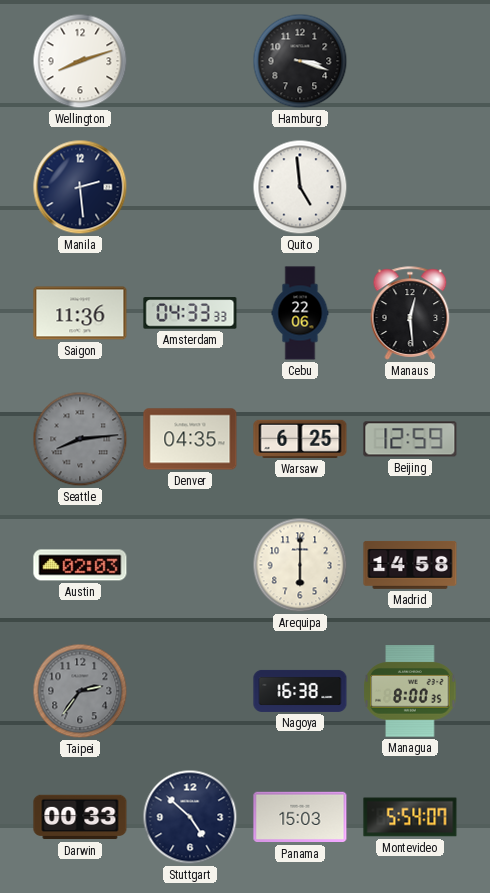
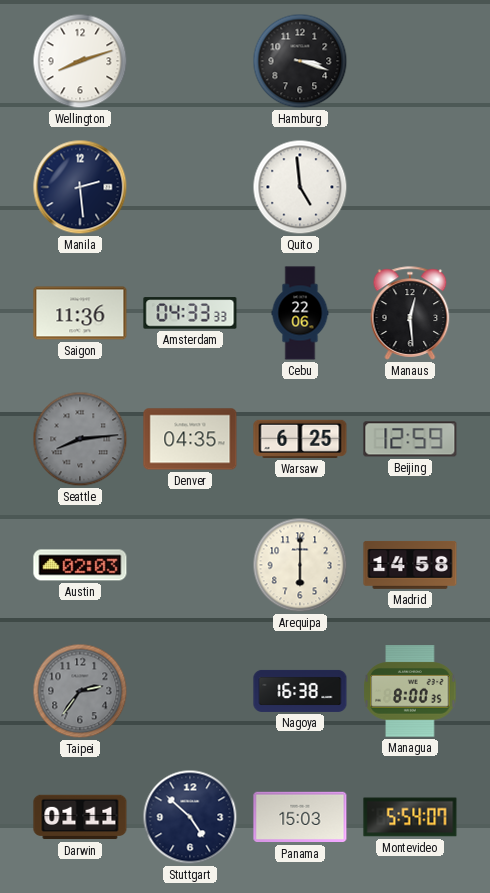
Darwin: 00:33 -> 01:11 (80, 817)
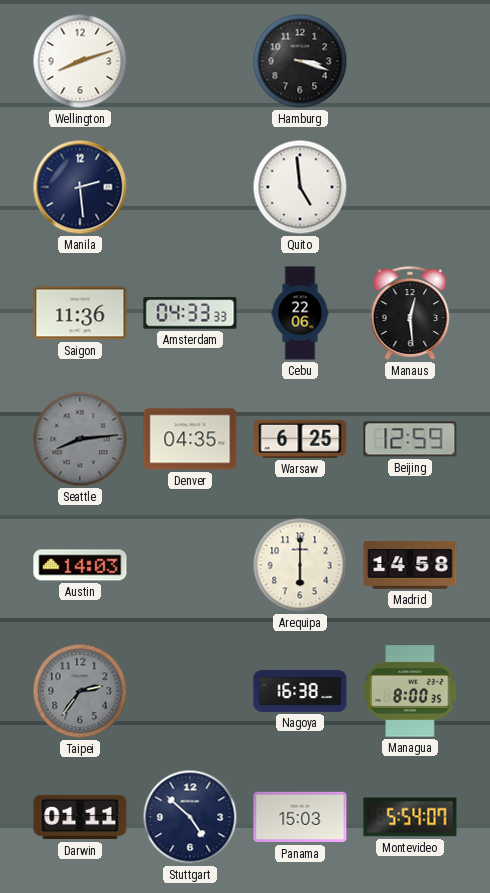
Austin: 02:03 -> 14:03 (80, 565)
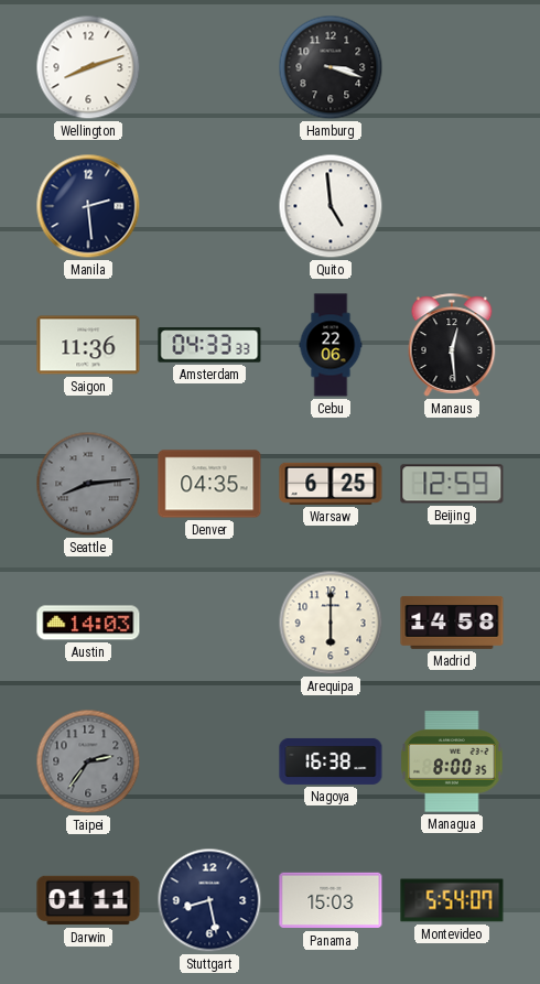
Stuttgart: 4:52 -> 8:28 (209, 900)
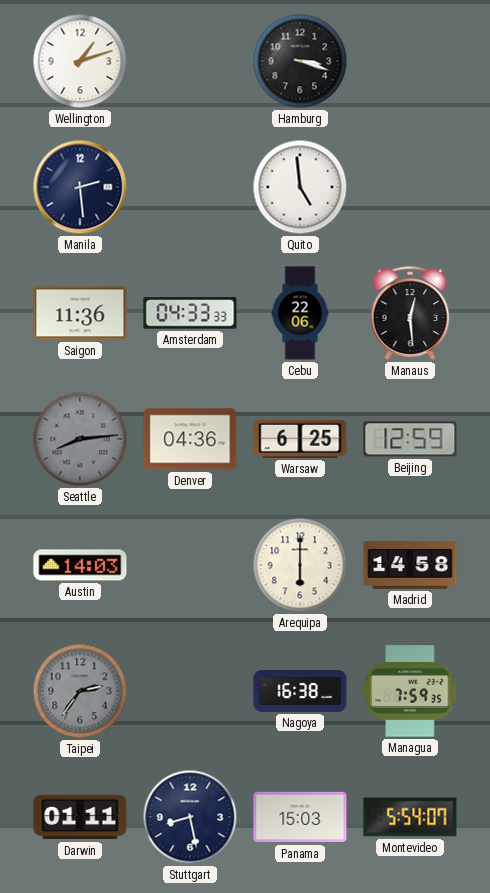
Wellington: 8:12 -> 1:12 (80, 61)
Denver: 04:35 -> 04:36 (190, 439)
Managua: 8:00 -> 7:59 (410, 691)
